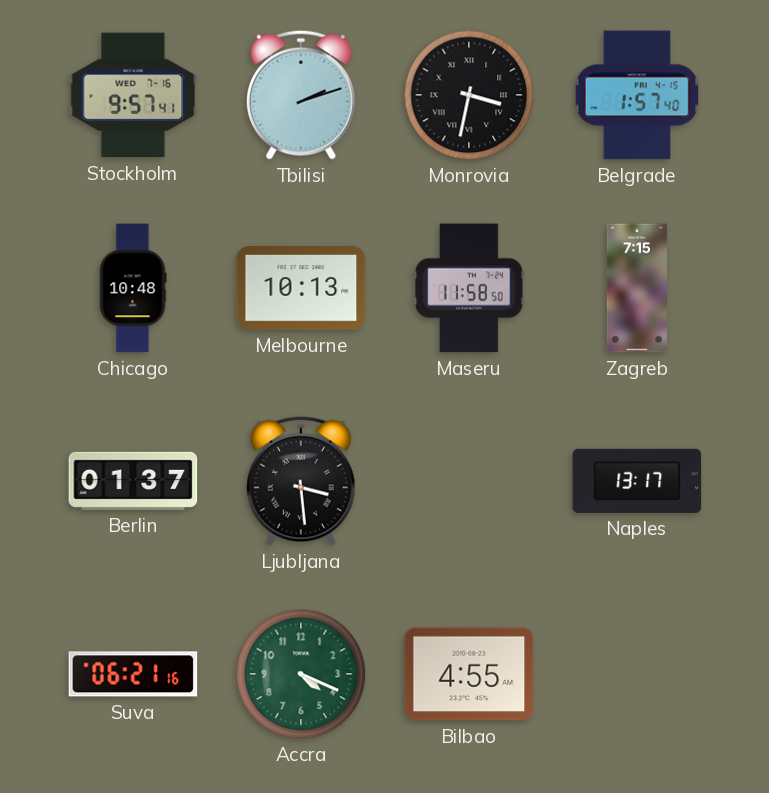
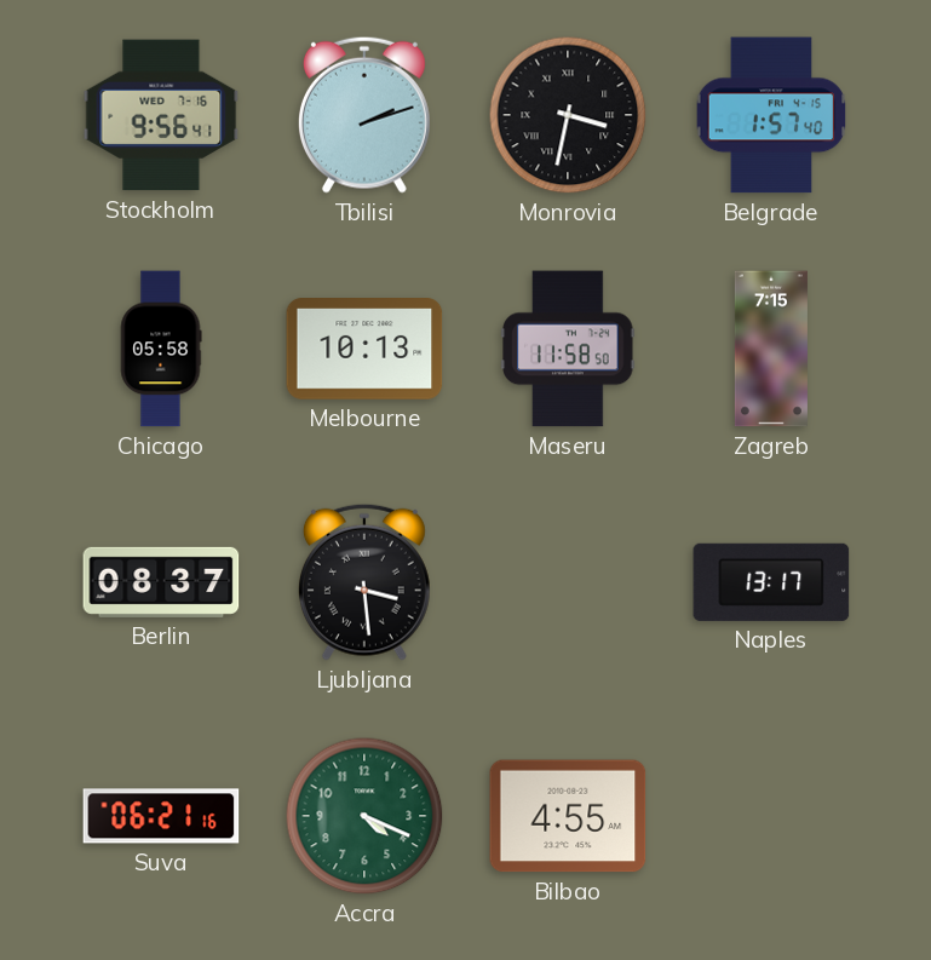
Stockholm: 9:57 -> 9:56 (161, 115)
Chicago: 10:48 -> 05:58 (161, 349)
Berlin: 01:37 -> 08:37 (161, 582)
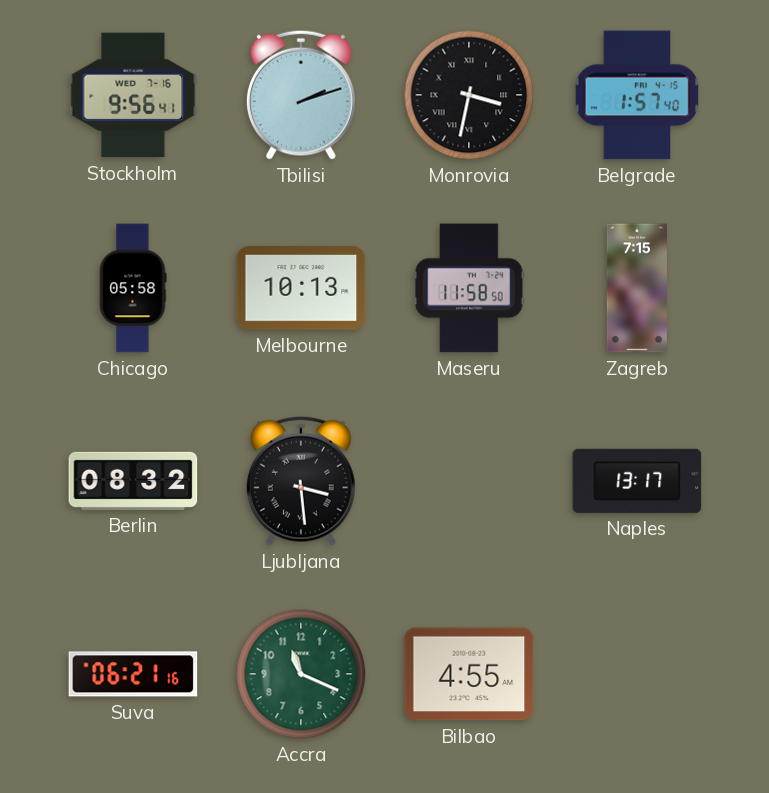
Berlin: 08:37 -> 08:32 (133, 481)
Accra: 4:19 -> 11:19 (301, 674)
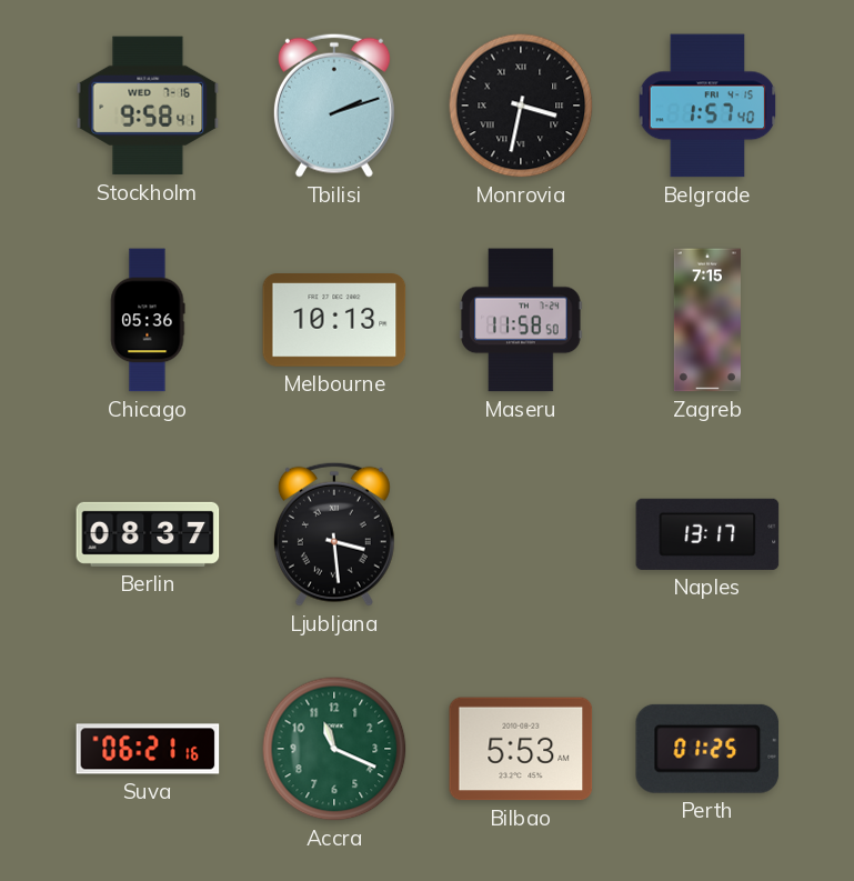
Stockholm: 9:56 -> 9:58 (148, 106)
Chicago: 05:58 -> 05:36 (148, 320)
Berlin: 08:32 -> 08:37 (148, 534)
Bilbao: 4:55 -> 5:53 (521, 749)
Perth: none -> 01:25 (707, 749)
